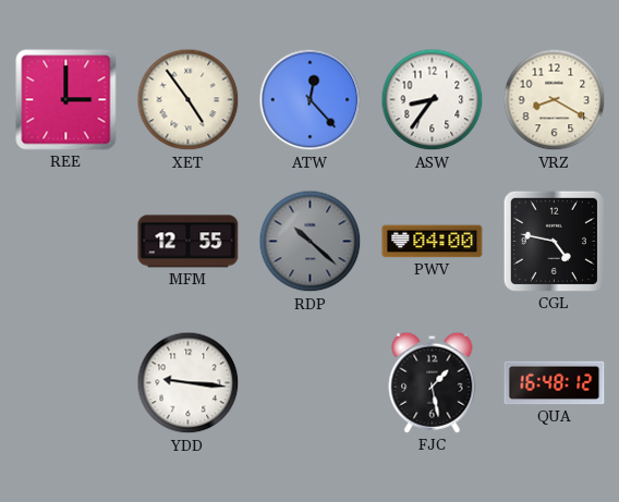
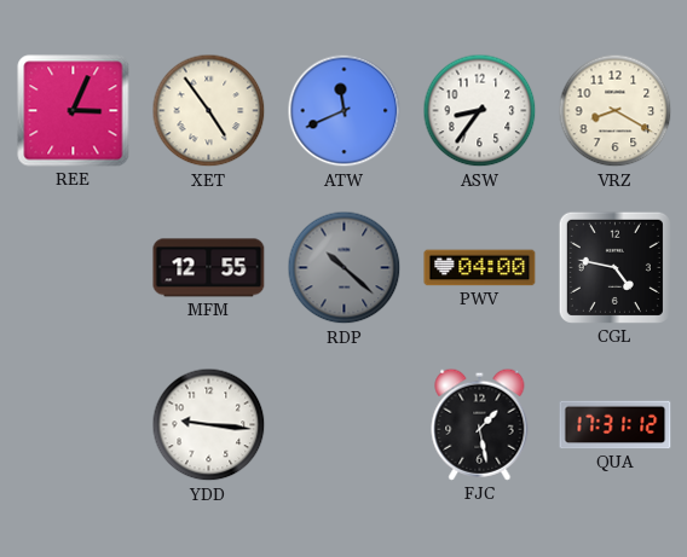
REE: 3:00 -> 3:04 (74, 111)
ATW: 12:23 -> 11:41 (345, 111)
QUA: 16:48 -> 17:31 (616, 425)
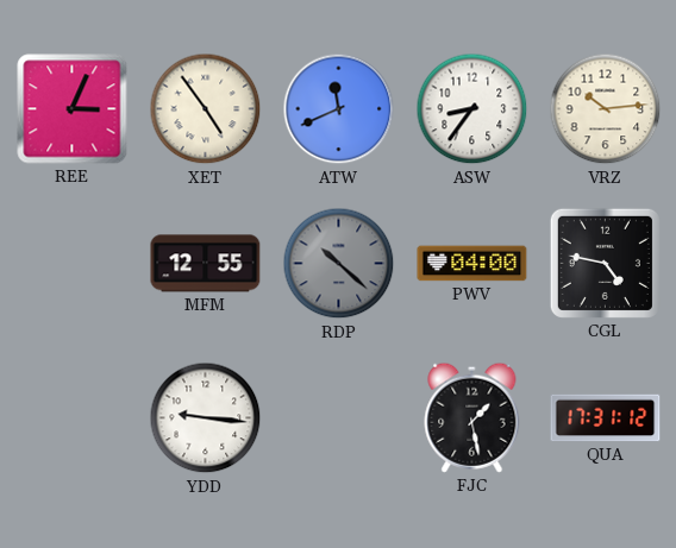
VRZ: 8:20 -> 10:14 (606, 109)
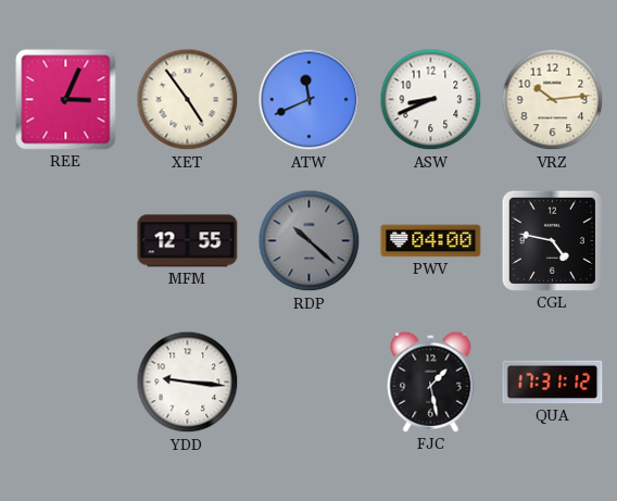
ASW: 8:36 -> 8:41 (431, 100)
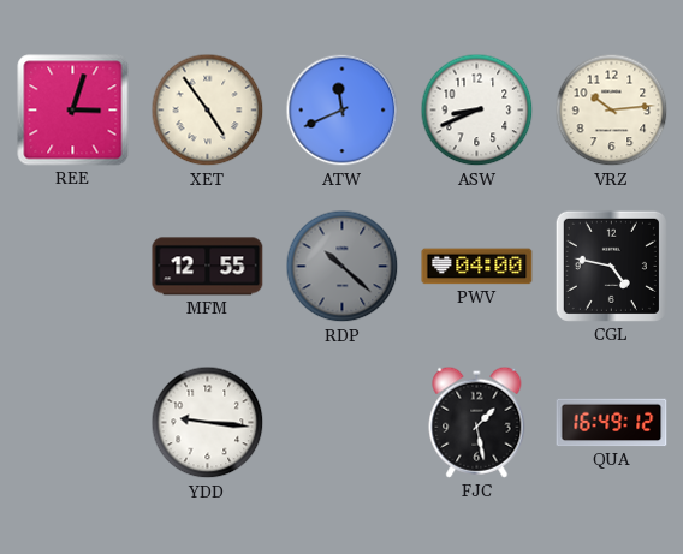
REE: 3:04 -> 3:03 (73, 111)
QUA: 17:31 -> 16:49 (612, 423)
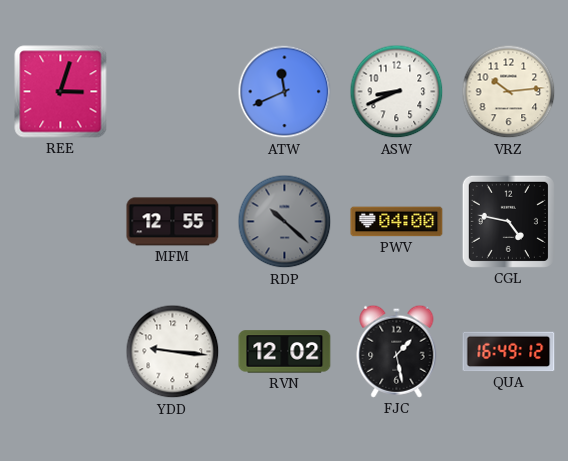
XET: 4:54 -> none (208, 111)
RVN: none -> 12:02 (285, 352)
